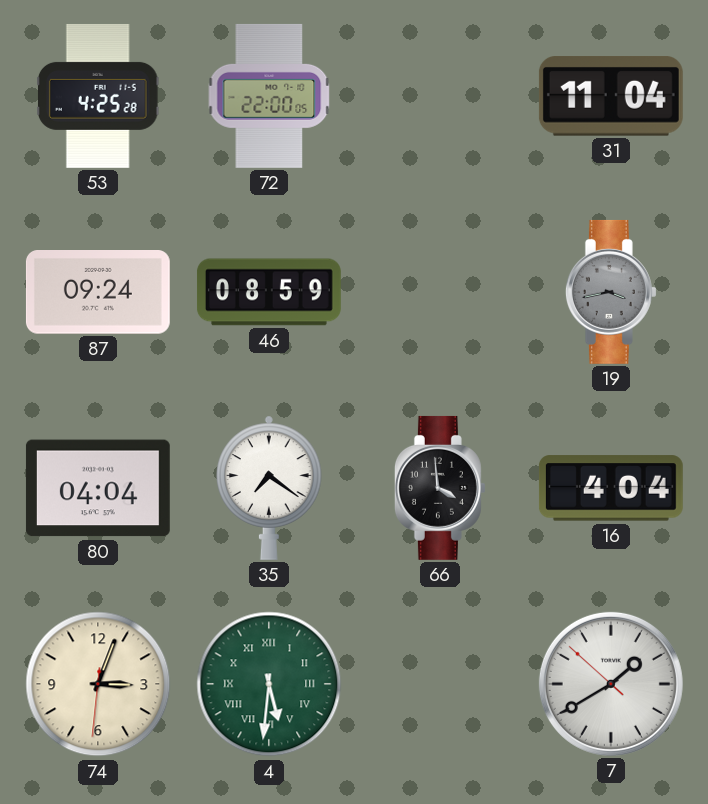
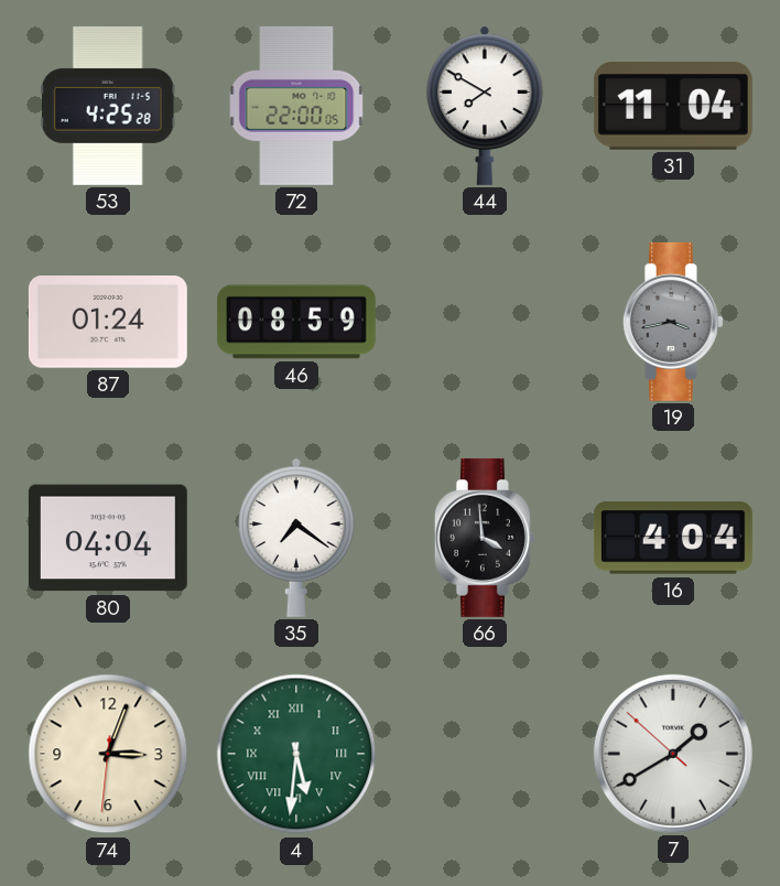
44: none -> 7:50 (485, 106)
87: 09:24 -> 01:24 (108, 323)
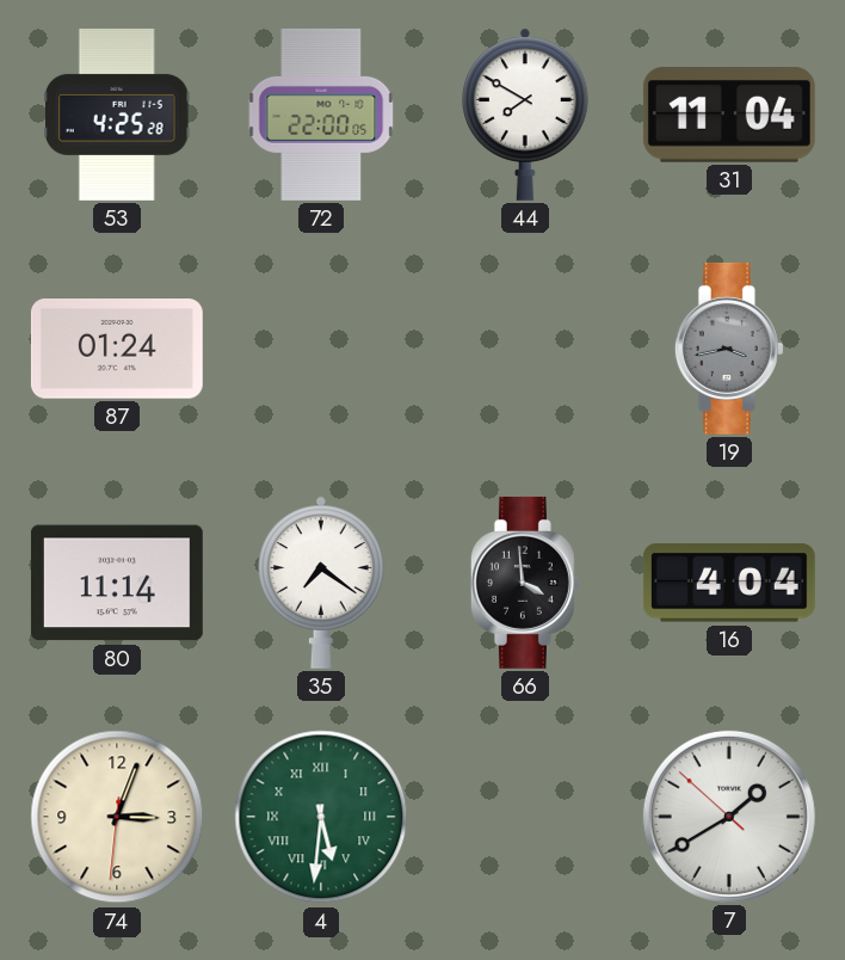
46: 08:59 -> none (296, 322)
80: 04:04 -> 11:14 (117, 583)
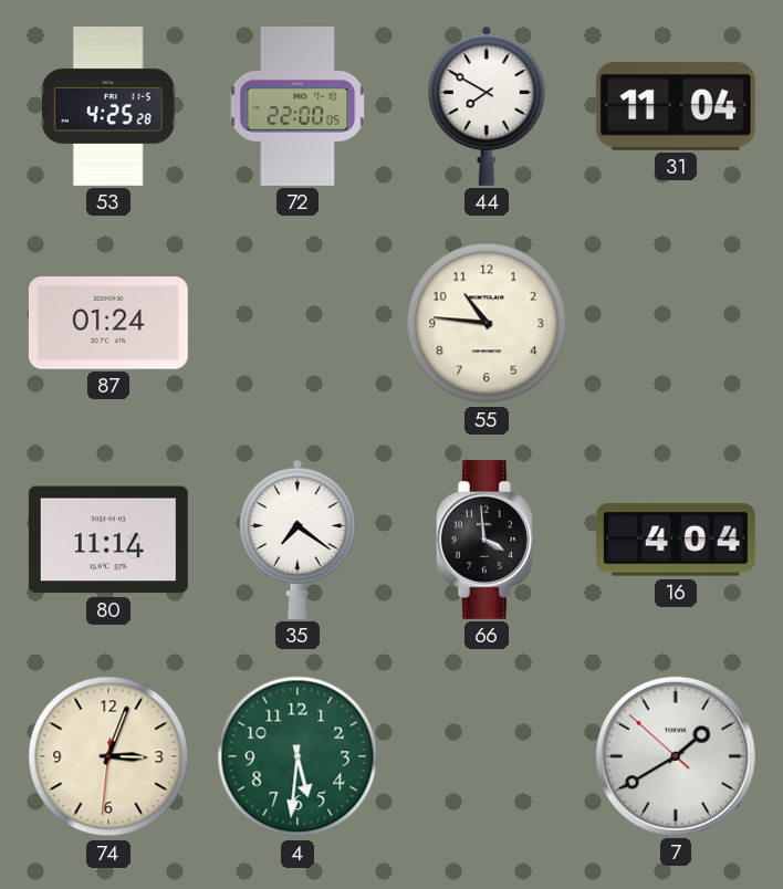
55: none -> 10:46 (487, 323)
19: 3:43 -> none (729, 349)
4 numerals: Roman -> Arabic (297, 756)
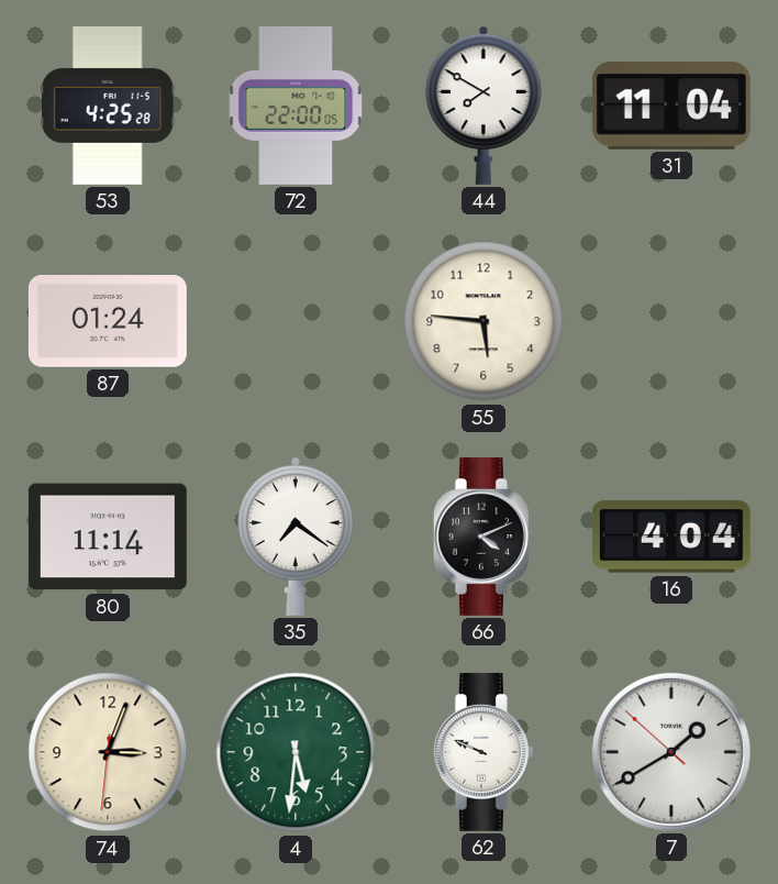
55: 10:46 -> 5:46 (484, 321)
66: 3:59 -> 4:11 (484, 537)
62: none -> 9:49 (484, 752)
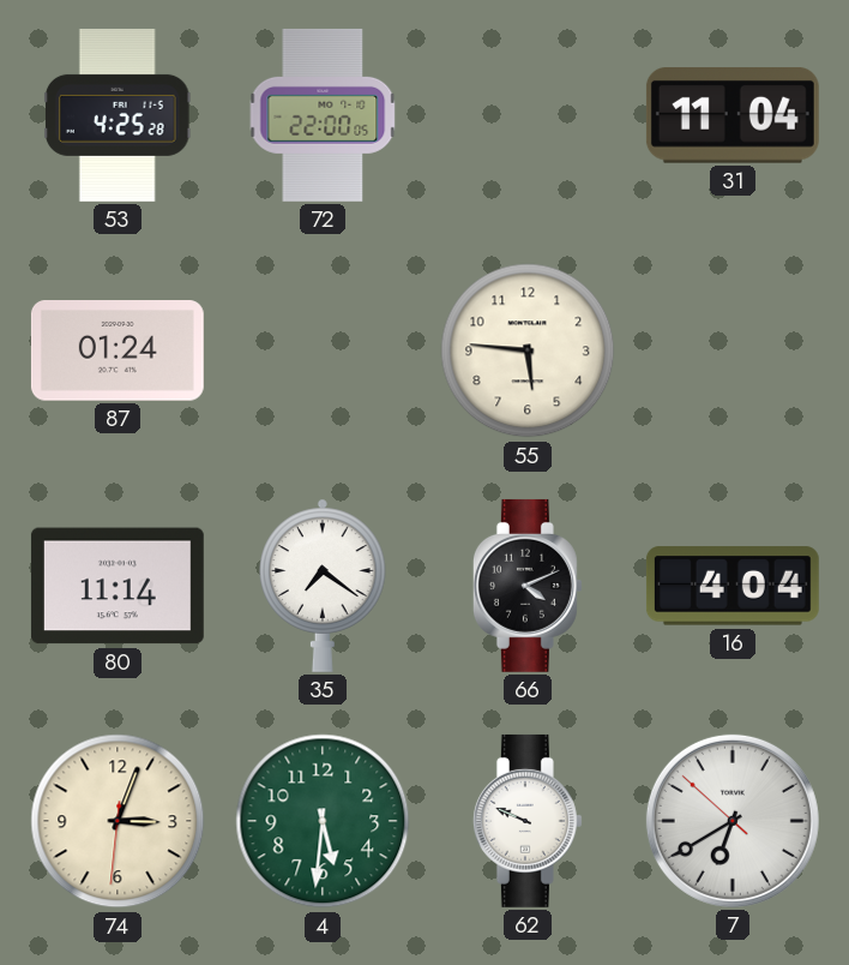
44: 7:50 -> none (484, 106)
7: 1:39 -> 6:39 (733, 821)
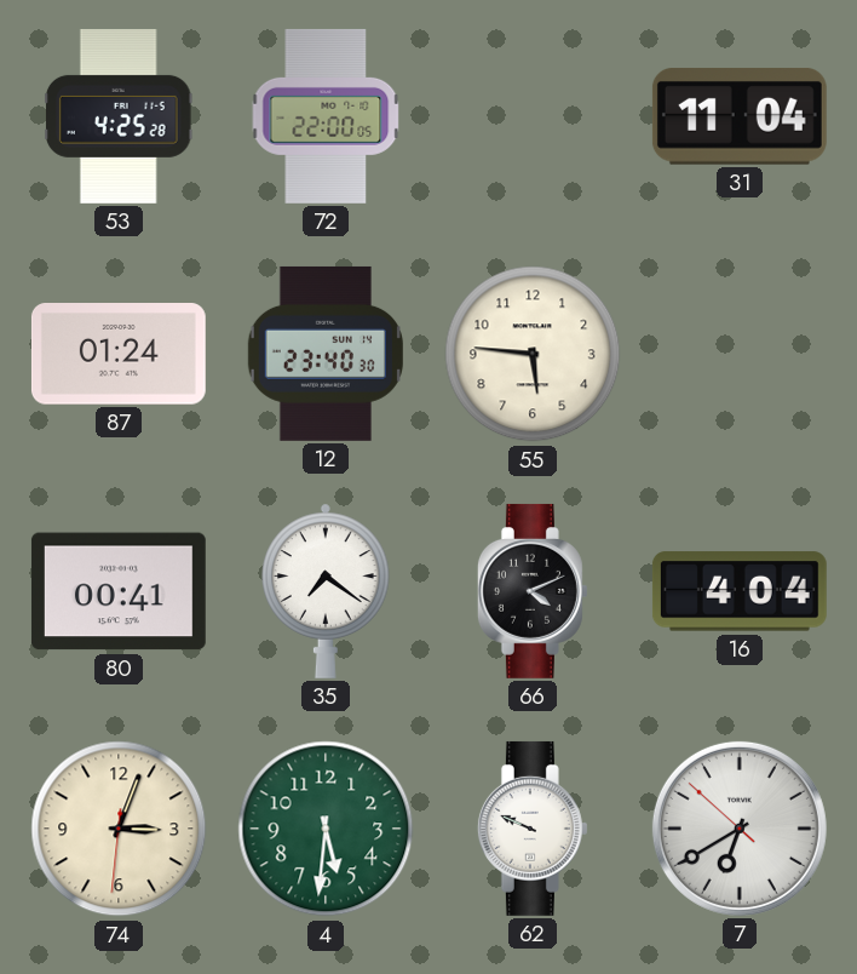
12: none -> 23:40 (326, 354)
80: 11:14 -> 00:41 (119, 591)
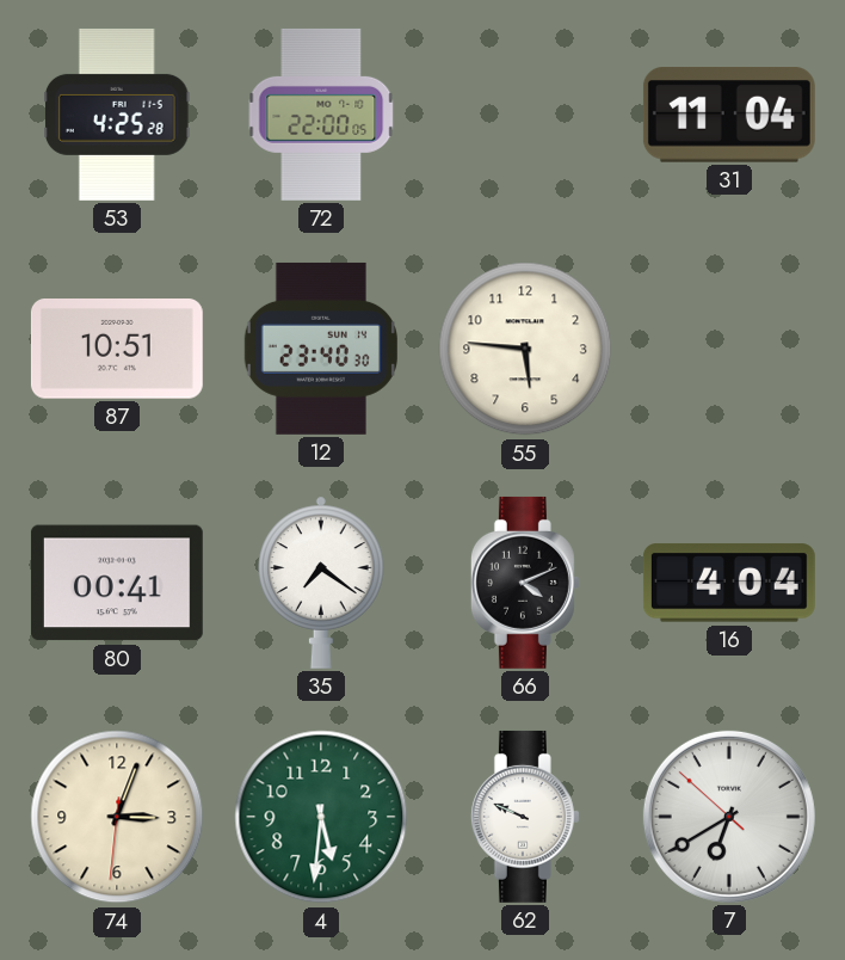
87: 01:24 -> 10:51 (117, 350)
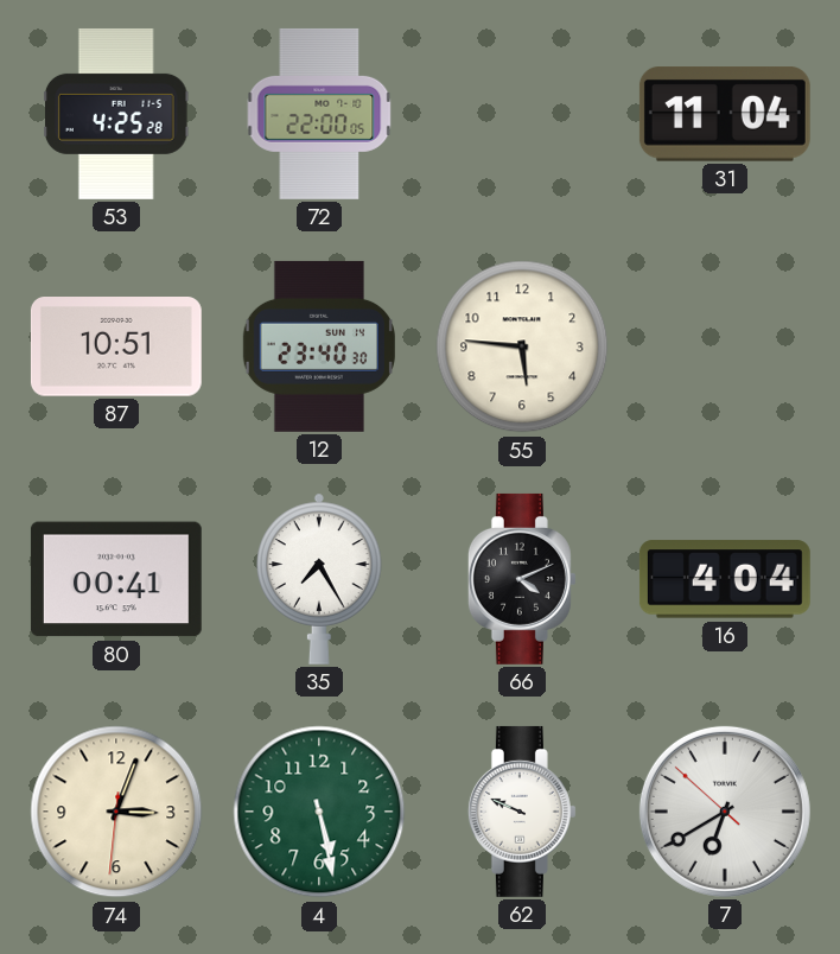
35: 7:21 -> 7:25 (319, 579)
4: 5:31 -> 5:28 (319, 812)
